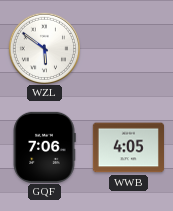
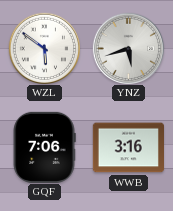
YNZ: none -> 5:42 (128, 48)
WWB: 4:05 -> 3:16 (128, 148)
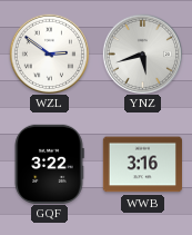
WZL: 5:51 -> 2:51 (49, 53)
GQF: 7:06 -> 3:22 (49, 164)
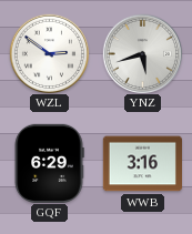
GQF: 3:22 -> 6:29 (49, 163)
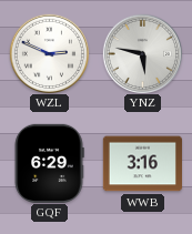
WZL: 2:51 -> 2:49 (49, 53)
YNZ: 5:42 -> 5:47 (142, 53)
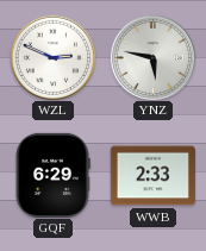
WWB: 3:16 -> 2:33 (152, 176)
